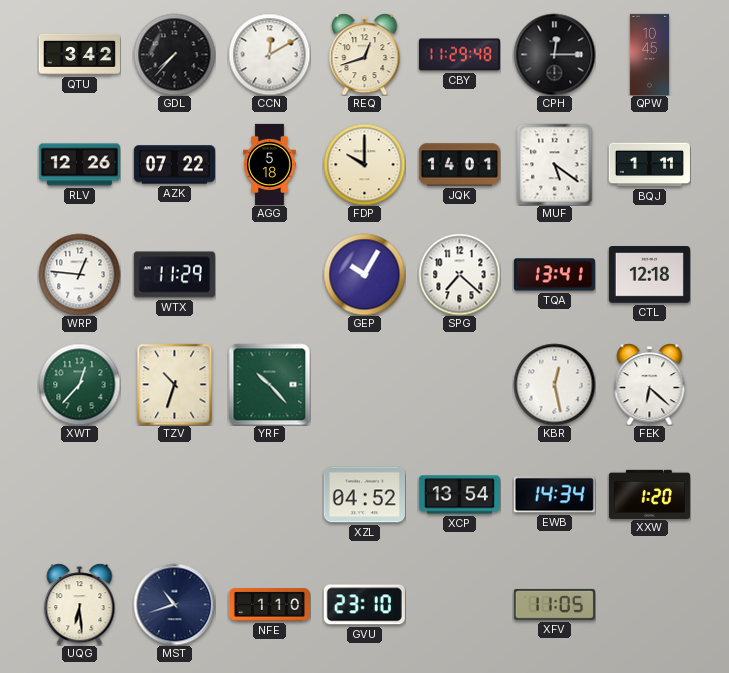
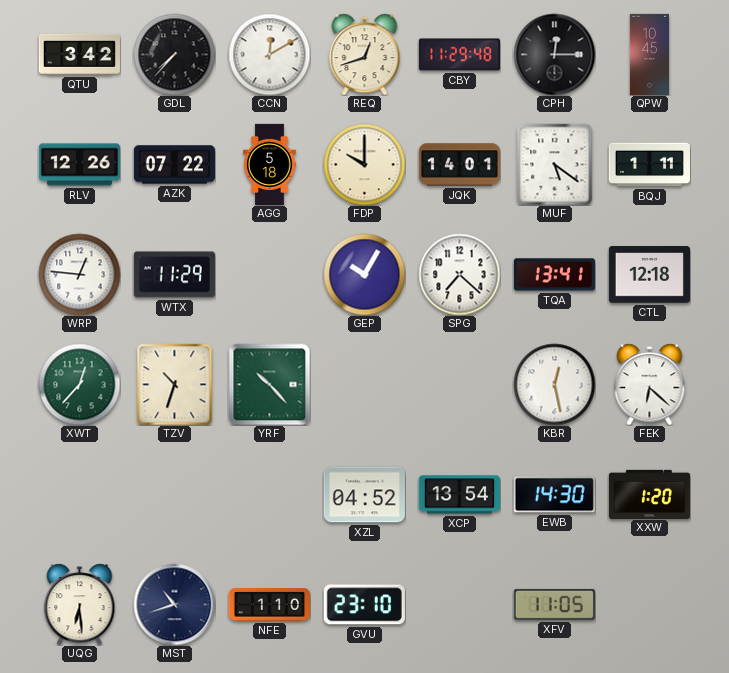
EWB: 14:34 -> 14:30 (554, 495)
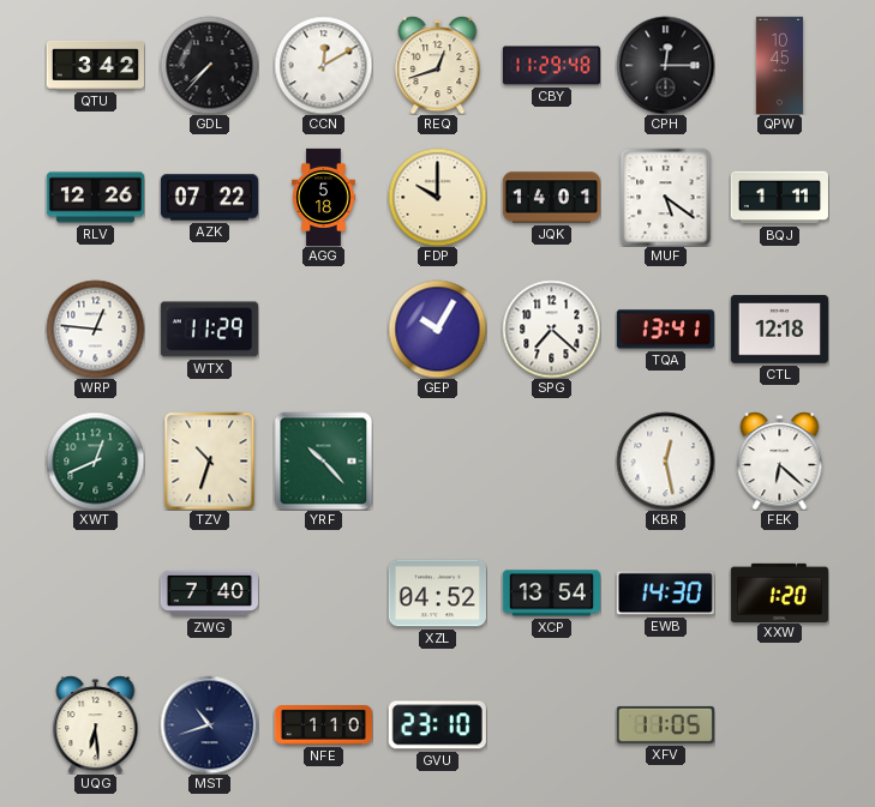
XWT: 12:37 -> 12:41 (95, 460)
ZWG: none -> 7:40 (209, 594)
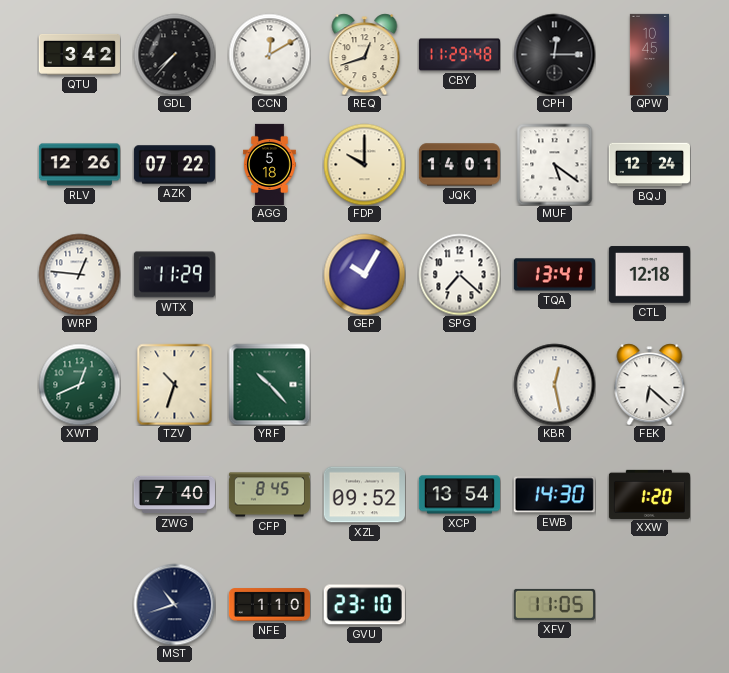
BQJ: 1:11 -> 12:24 (649, 165)
CFP: none -> 8:45 (269, 495)
XZL: 04:52 -> 09:52 (364, 495)
UQG: 6:29 -> none (96, 724)
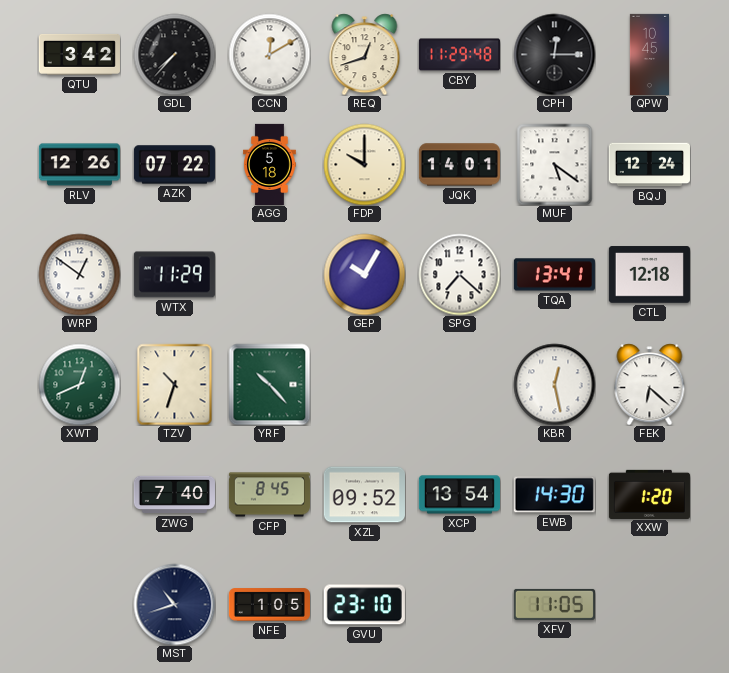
WRP: 12:46 -> 12:51 (79, 274)
NFE: 1:10 -> 1:05 (269, 605)
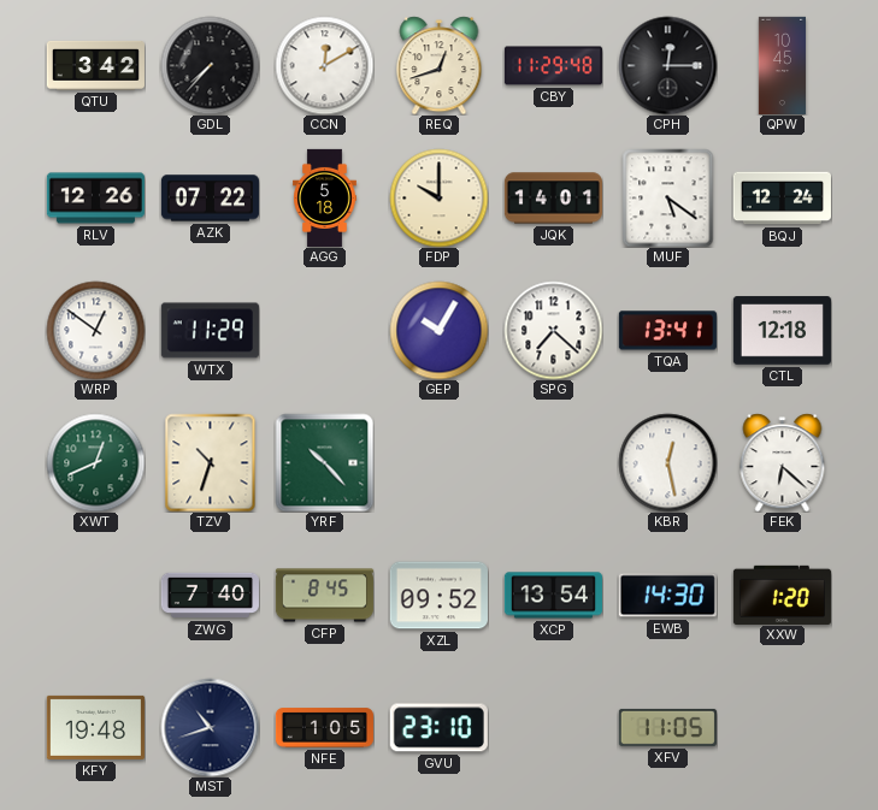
KFY: none -> 19:48 (95, 727)
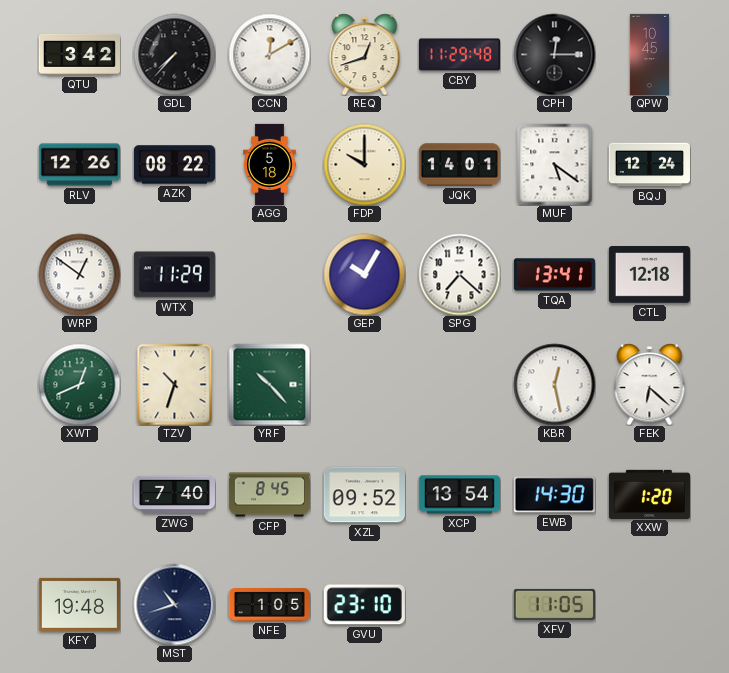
AZK: 07:22 -> 08:22 (174, 165)
